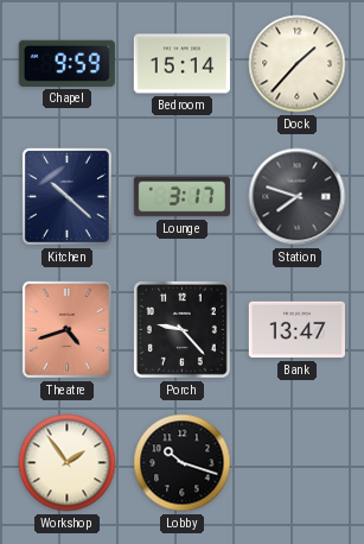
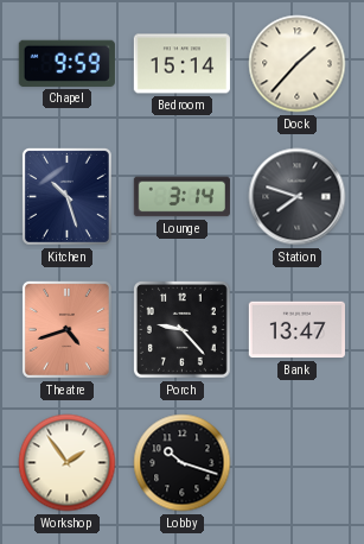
Kitchen: 10:22 -> 10:27 (66, 196)
Lounge: 3:17 -> 3:14 (181, 197)
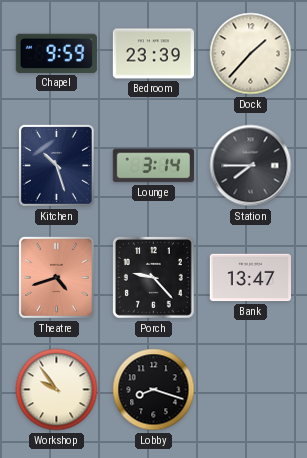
Bedroom: 15:14 -> 23:39 (153, 54)
Station: 7:48 -> 7:45 (251, 166)
Workshop: 1:54 -> 9:54 (57, 390)
Lobby: 10:18 -> 8:18 (154, 390)
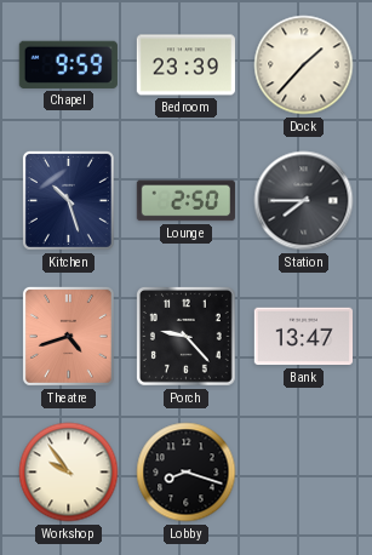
Lounge: 3:14 -> 2:50 (185, 201)
